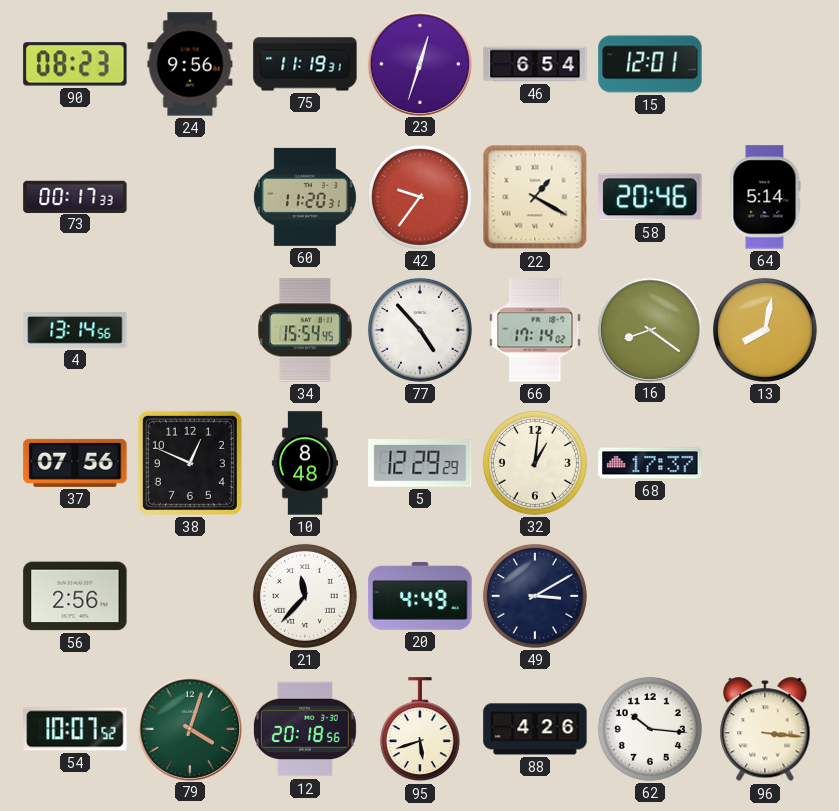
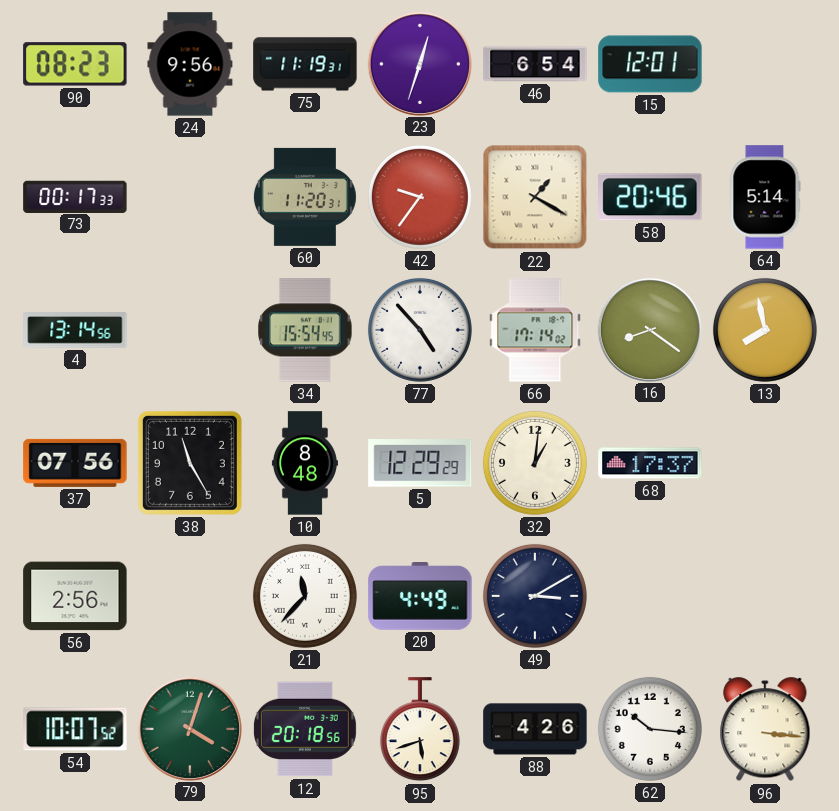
13: 8:02 -> 7:58 (765, 330)
38: 12:49 -> 11:25 (190, 463)
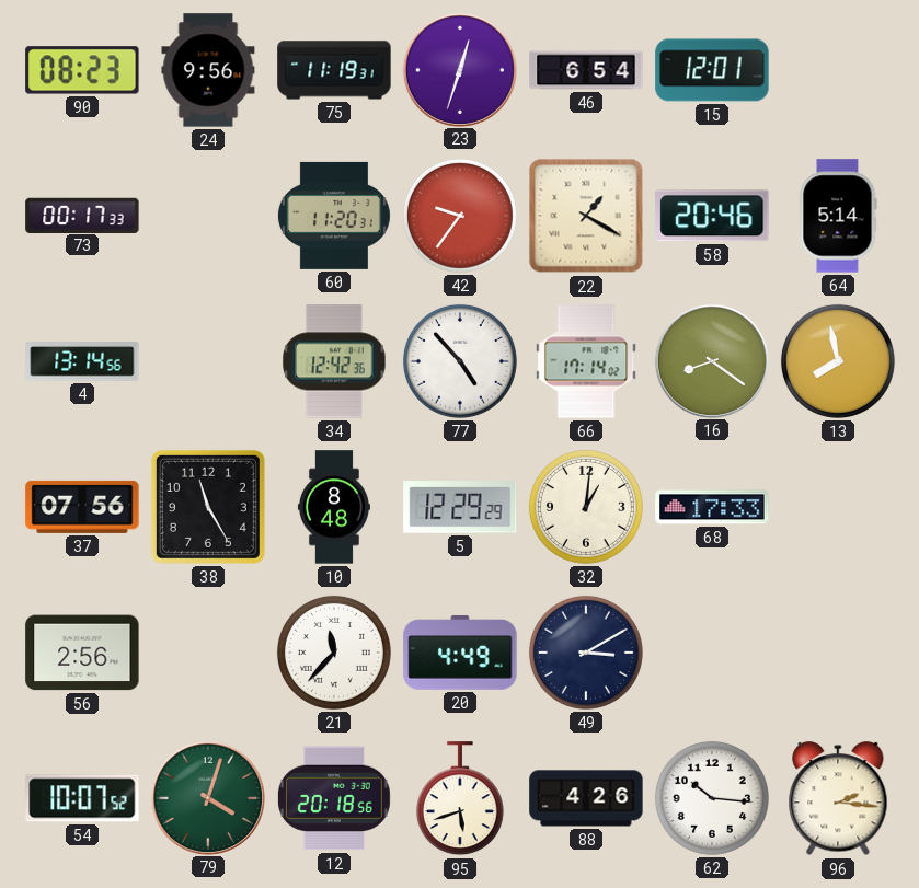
34: 15:54 -> 12:42 (334, 361)
68: 17:37 -> 17:33 (712, 507)
96: 3:16 -> 2:16 (838, 799)
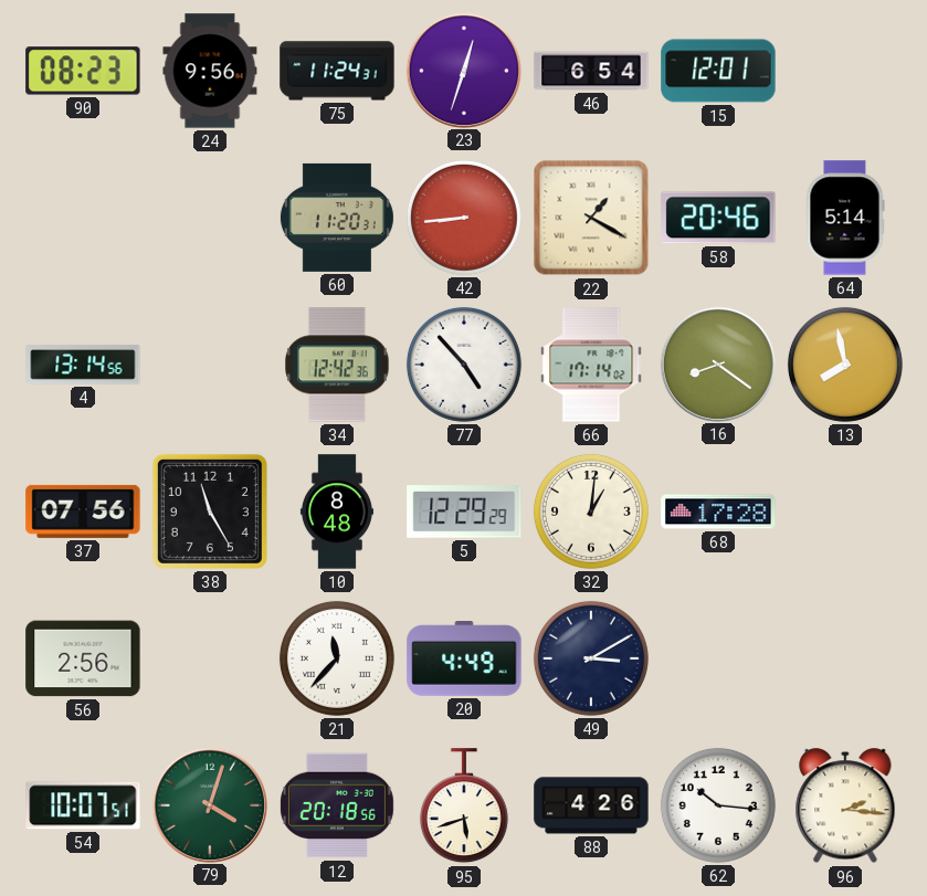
75: 11:19 -> 11:24 (337, 71)
73: 00:17 -> none (82, 215)
42: 9:36 -> 8:44 (464, 218)
68: 17:33 -> 17:28 (718, 512)
54: 10:07:52 -> 10:07:51 (83, 805)
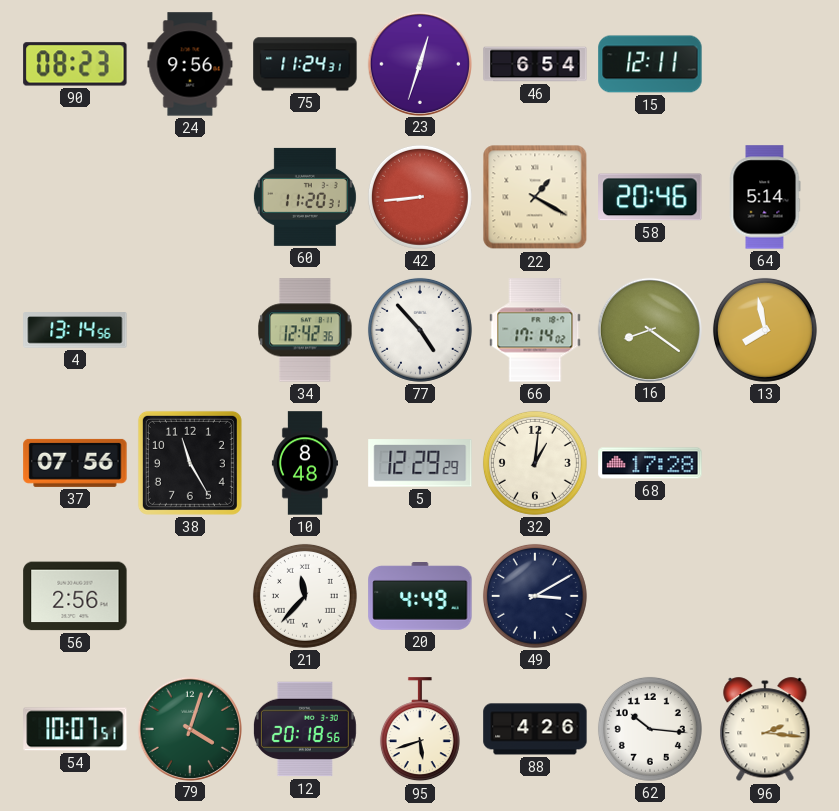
15: 12:01 -> 12:11 (650, 64)
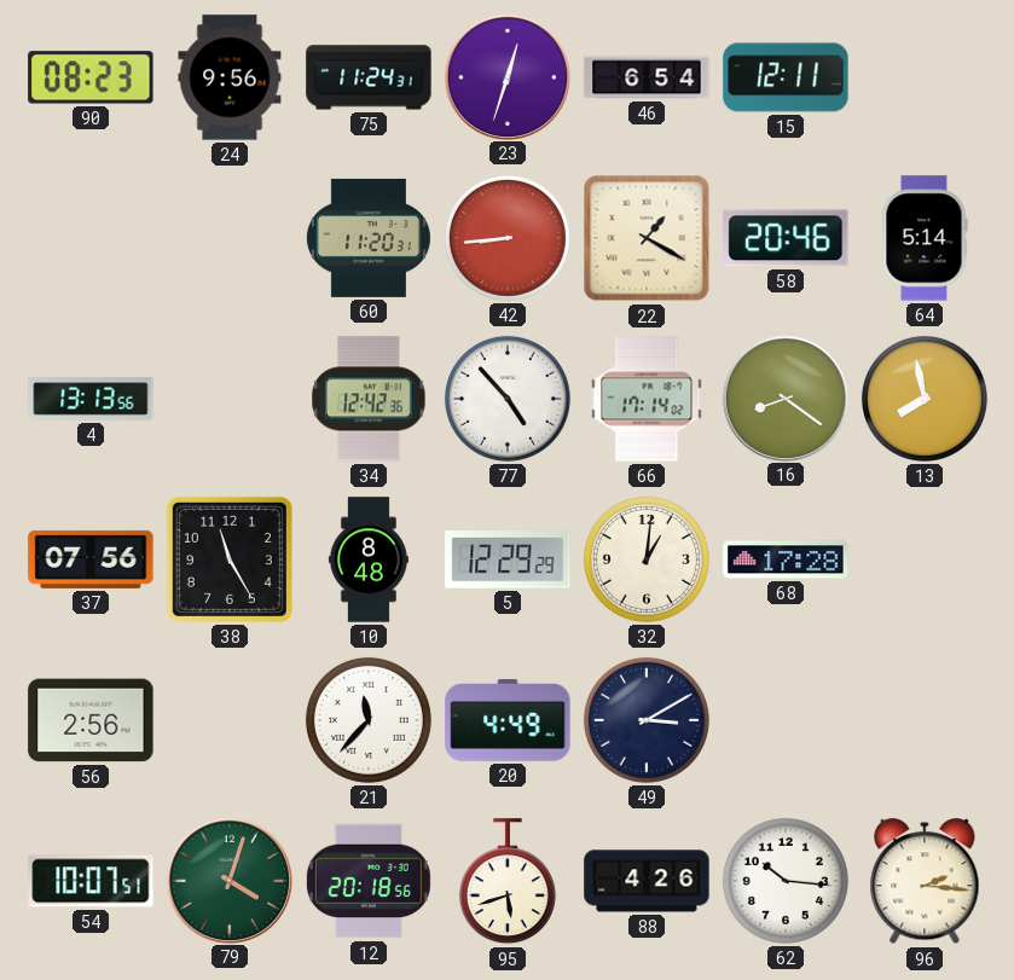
4: 13:14 -> 13:13 (91, 399)
